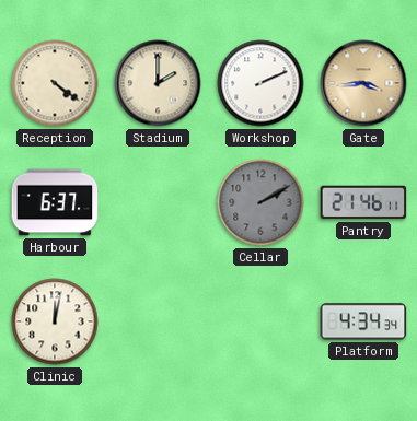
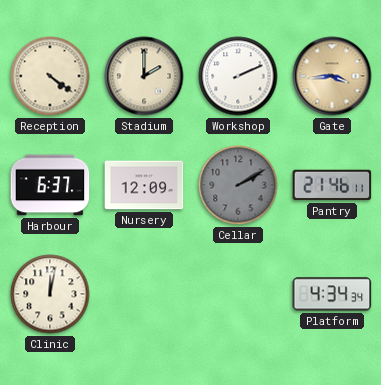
Nursery: none -> 12:09 (144, 185)
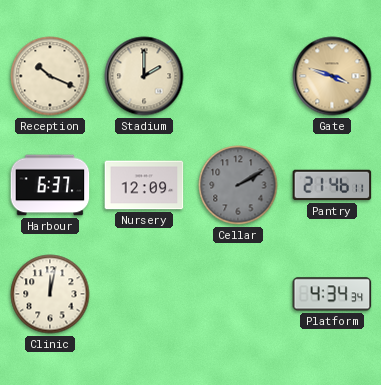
Reception: 4:21 -> 10:19 (50, 76)
Workshop: 2:11 -> none (238, 76)
Gate: 3:44 -> 3:48 (332, 76)
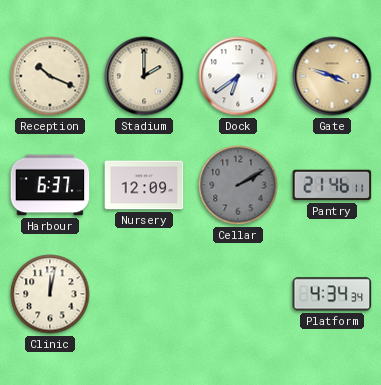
Dock: none -> 6:39 (238, 76)
